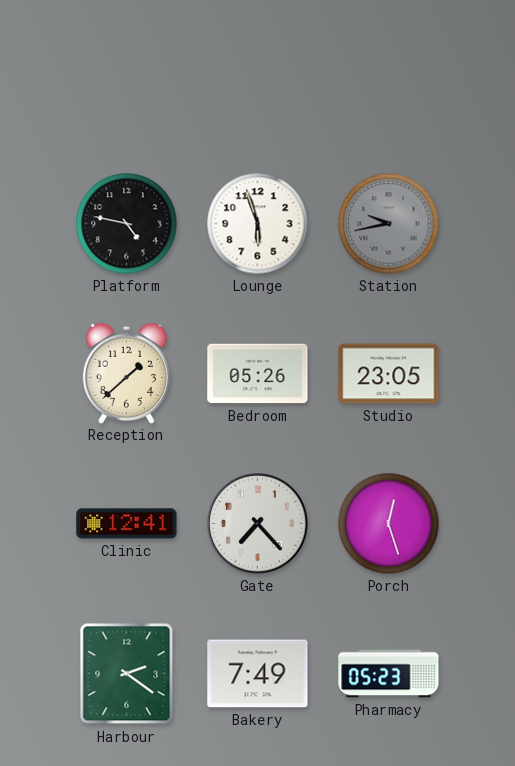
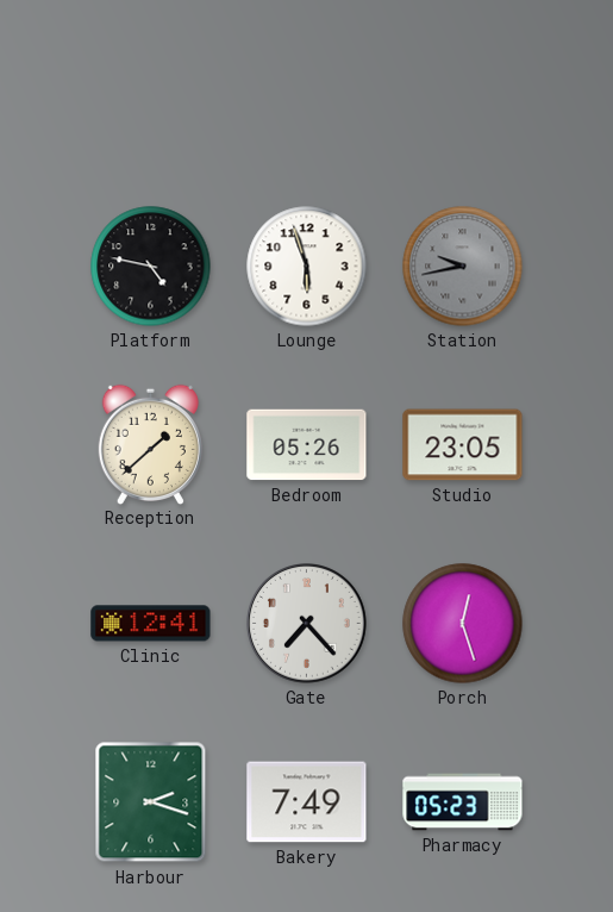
Harbour: 2:21 -> 2:18 (151, 802)
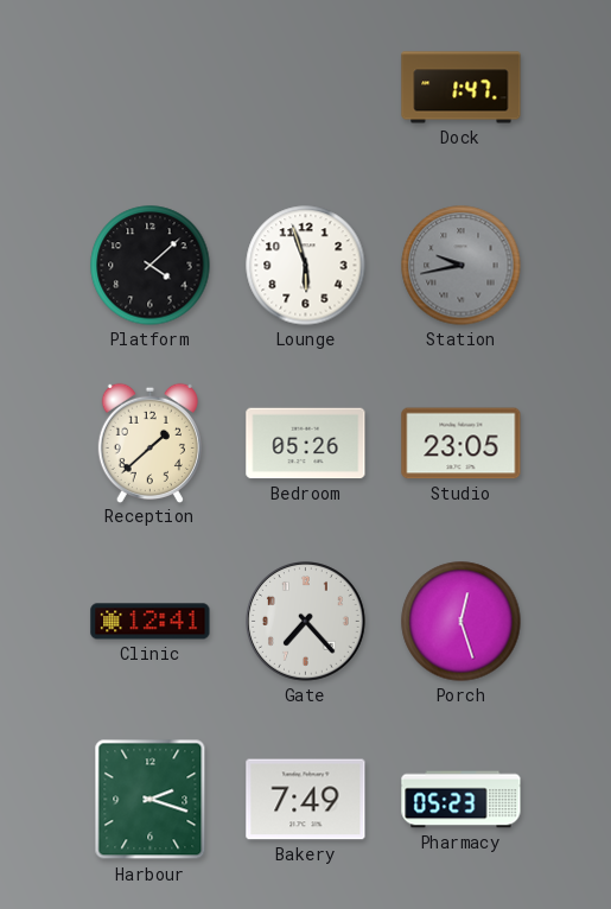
Dock: none -> 1:47 (462, 88)
Platform: 4:47 -> 4:08 (151, 266)
